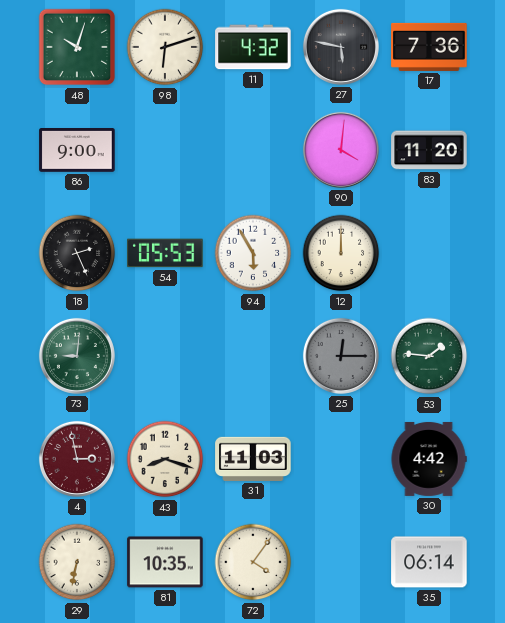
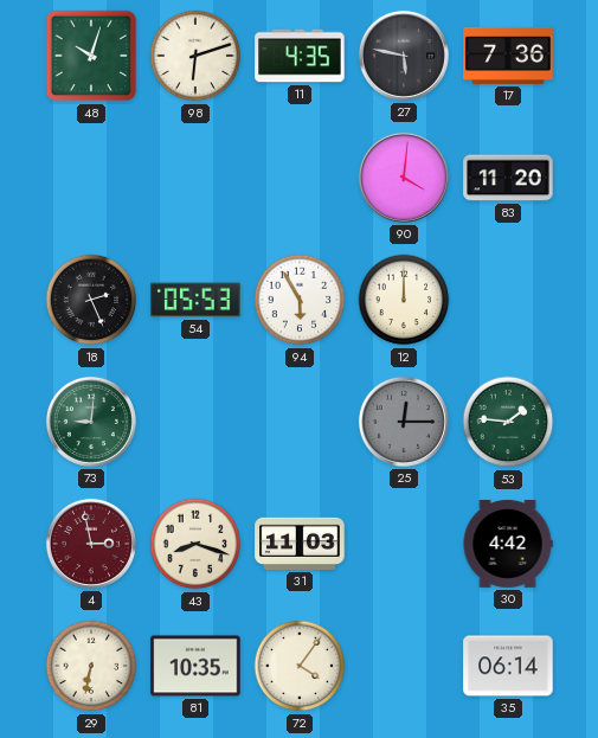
11: 4:32 -> 4:35 (300, 56)
86: 9:00 -> none (77, 151)
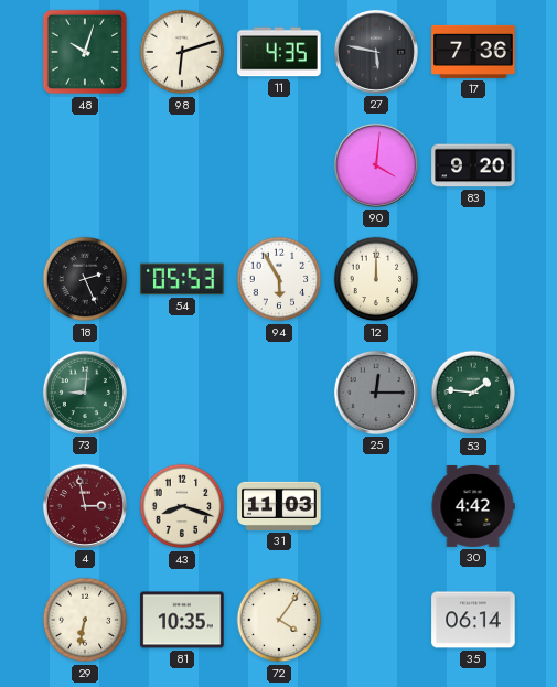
83: 11:20 -> 9:20 (473, 165)
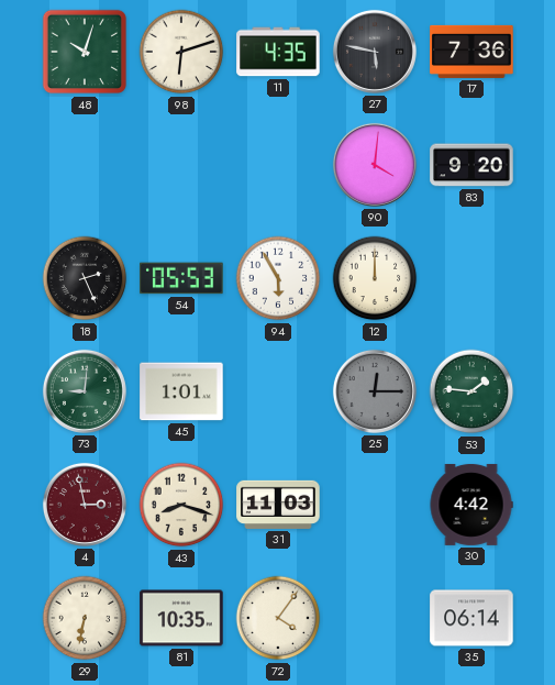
45: none -> 1:01 (181, 391)
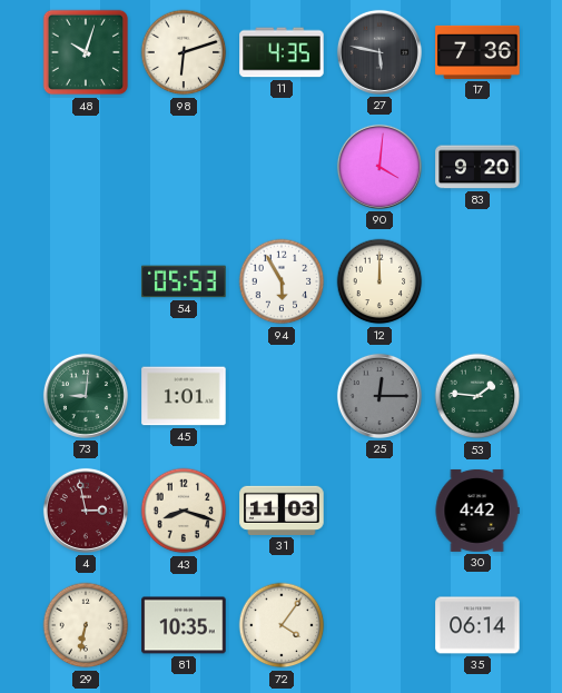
18: 2:26 -> none (85, 278)
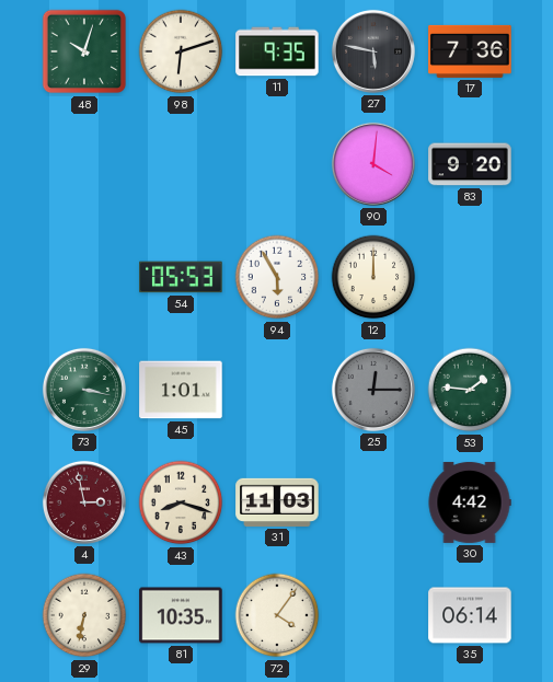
11: 4:35 -> 9:35 (277, 51)
73: 9:01 -> 3:17 (84, 390)
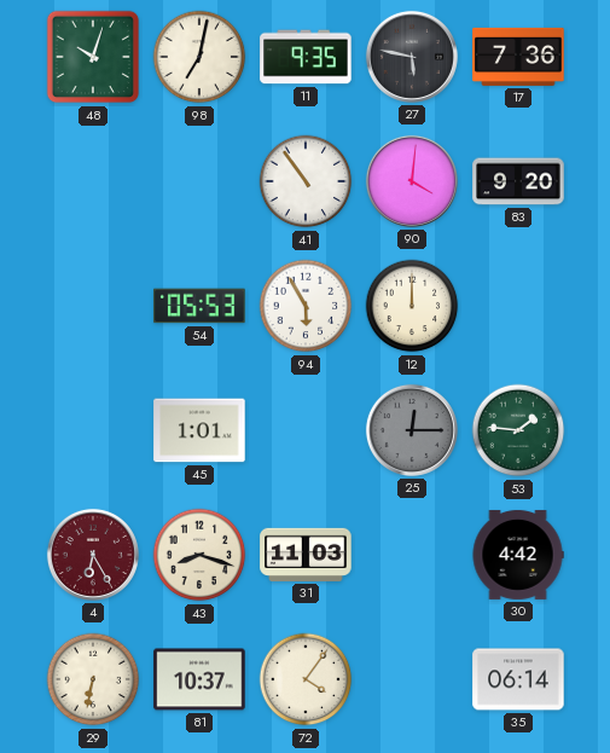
98: 6:12 -> 7:02 (199, 57)
41: none -> 10:54 (306, 181)
73: 3:17 -> none (84, 390)
4: 2:58 -> 6:25 (93, 555)
81: 10:35 -> 10:37 (199, 679)
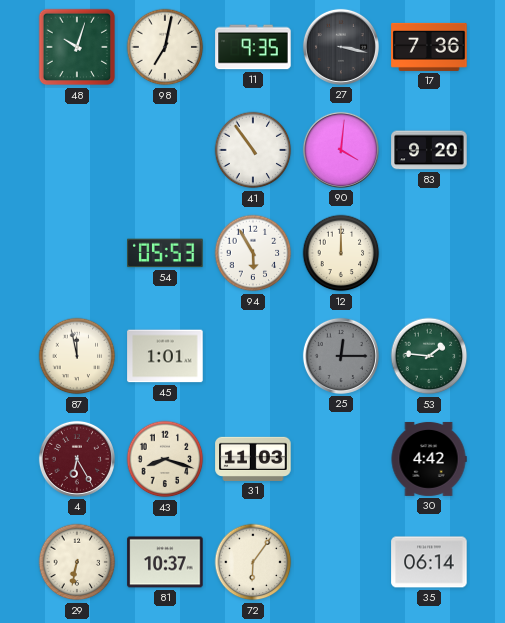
27: 5:47 -> 3:17 (341, 47)
87: none -> 11:58 (77, 356)
72: 4:06 -> 6:06 (253, 562)
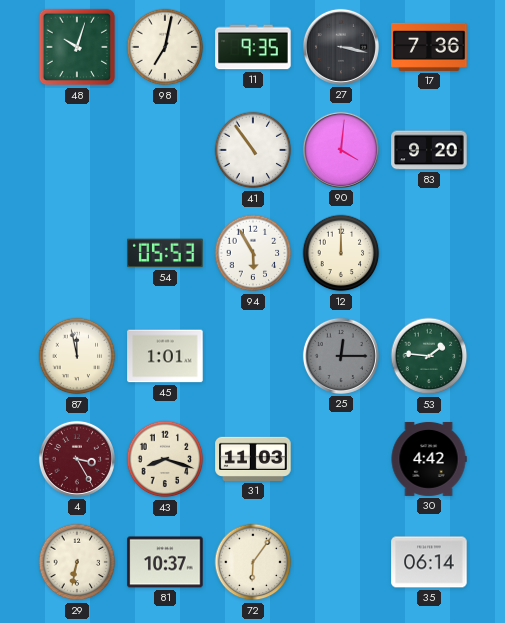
4: 6:25 -> 3:25 (77, 459)
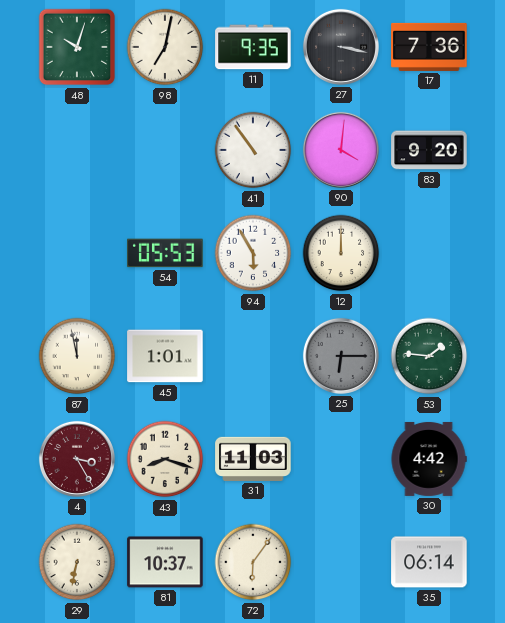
25: 12:15 -> 6:15 (341, 356)
